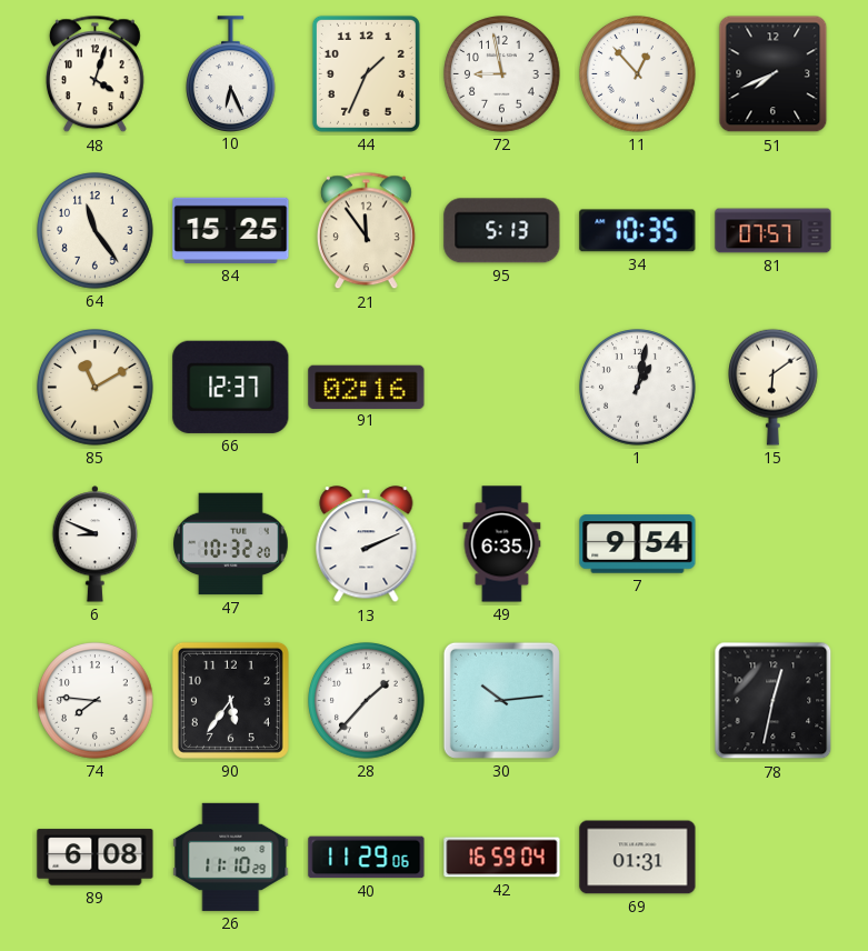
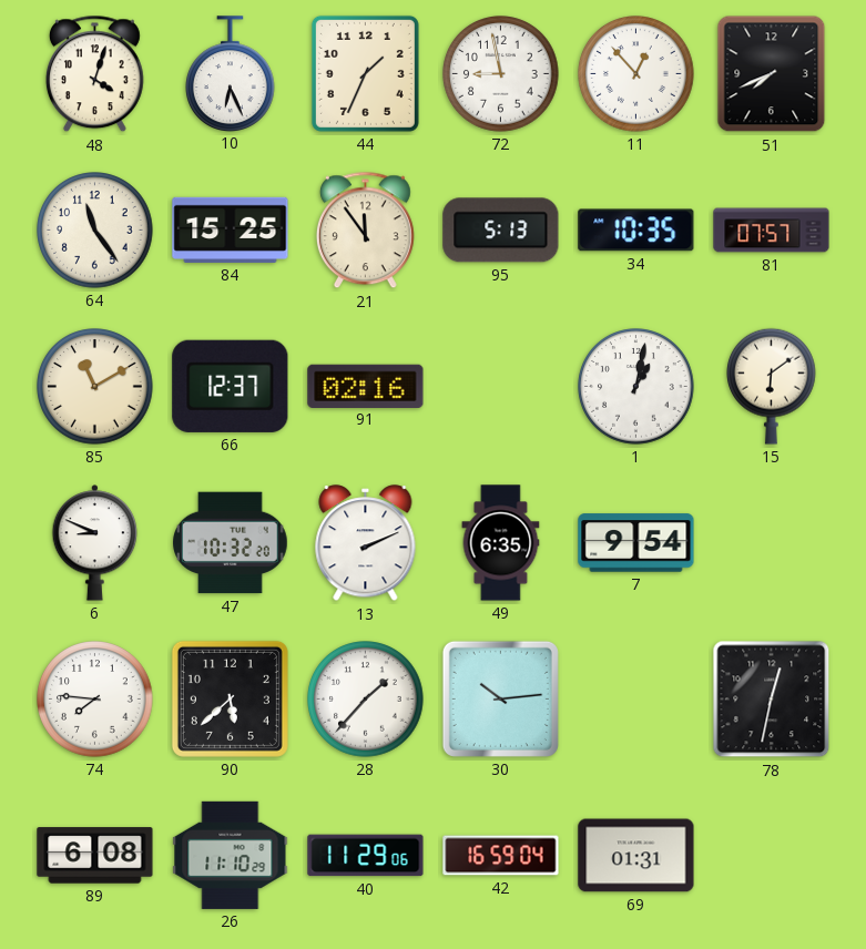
90: 5:36 -> 5:38 (230, 698)
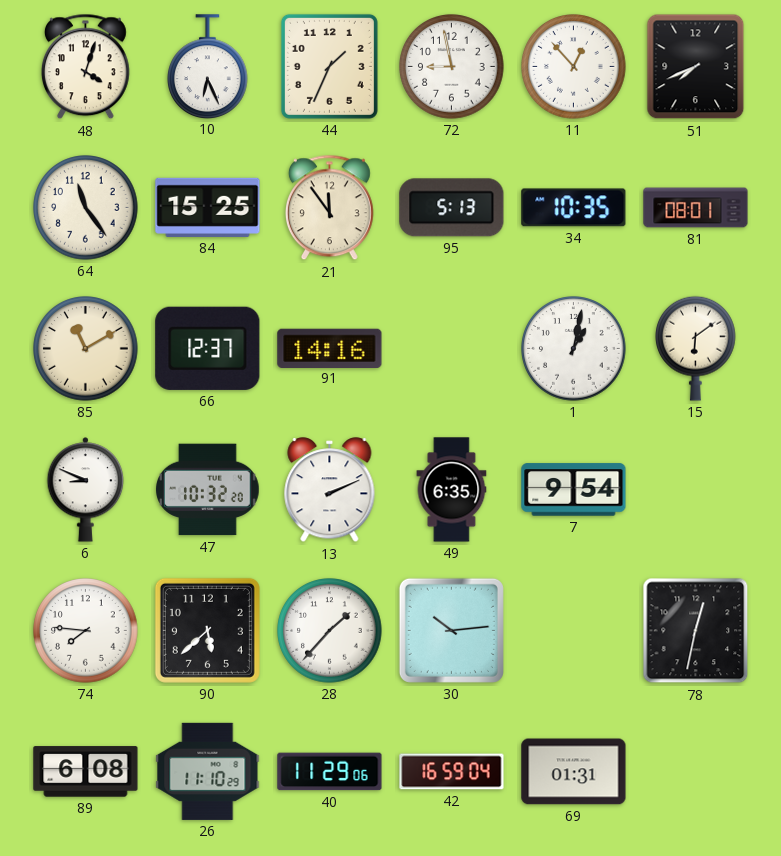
81: 07:57 -> 08:01 (696, 208)
91: 02:16 -> 14:16 (330, 348)
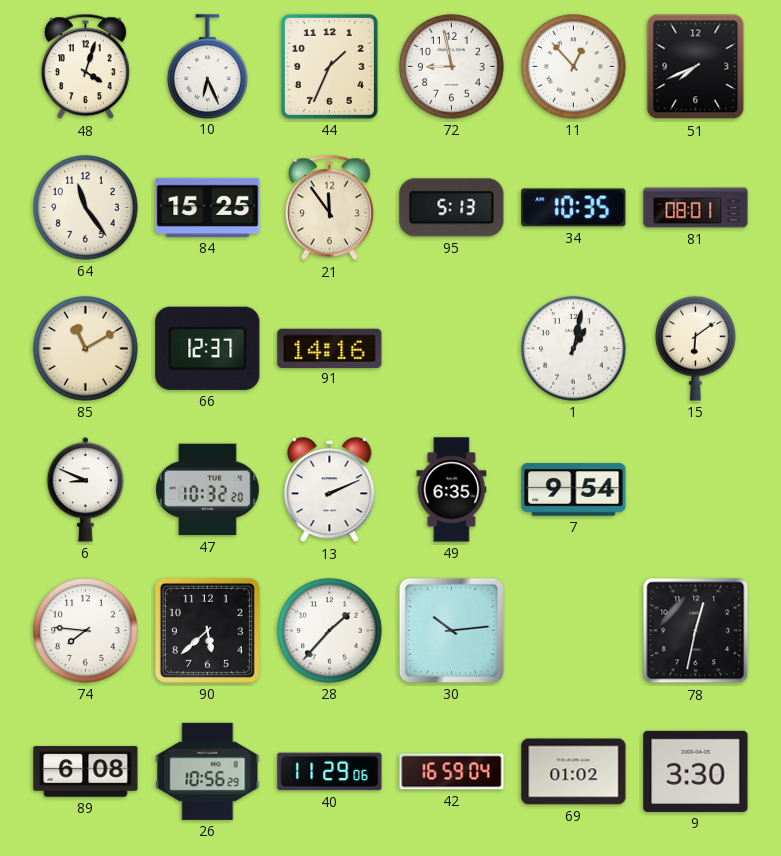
26: 11:10 -> 10:56 (208, 771)
69: 01:31 -> 01:02 (574, 772)
9: none -> 3:30 (696, 771)
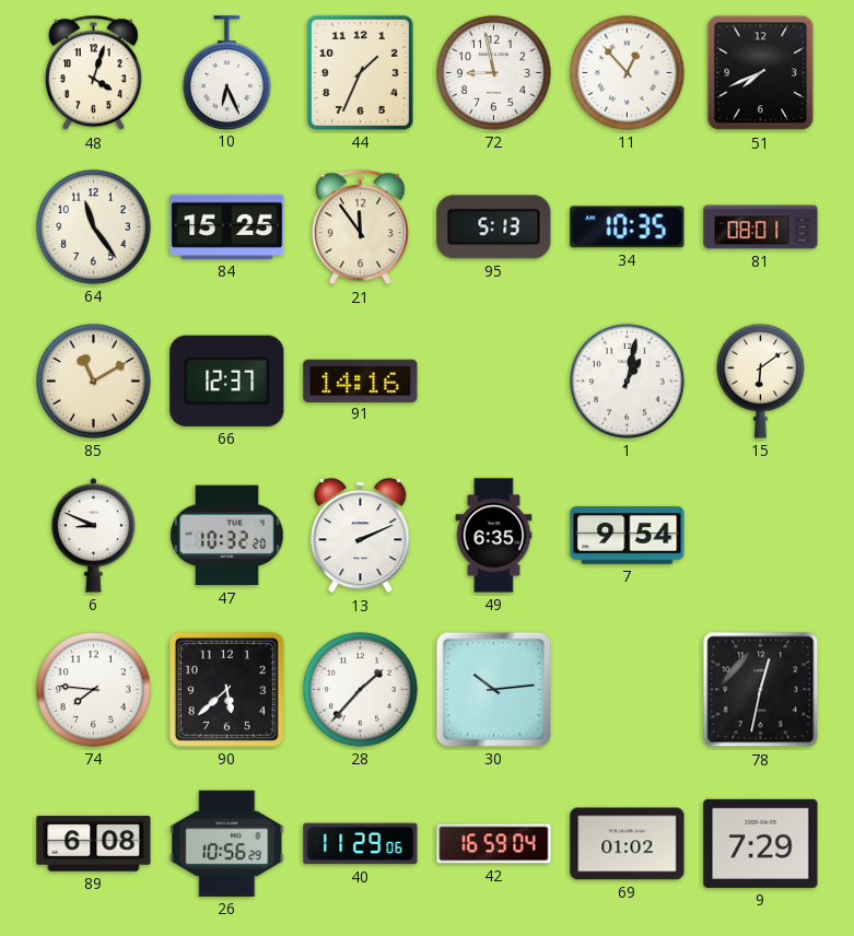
9: 3:30 -> 7:29 (761, 843)
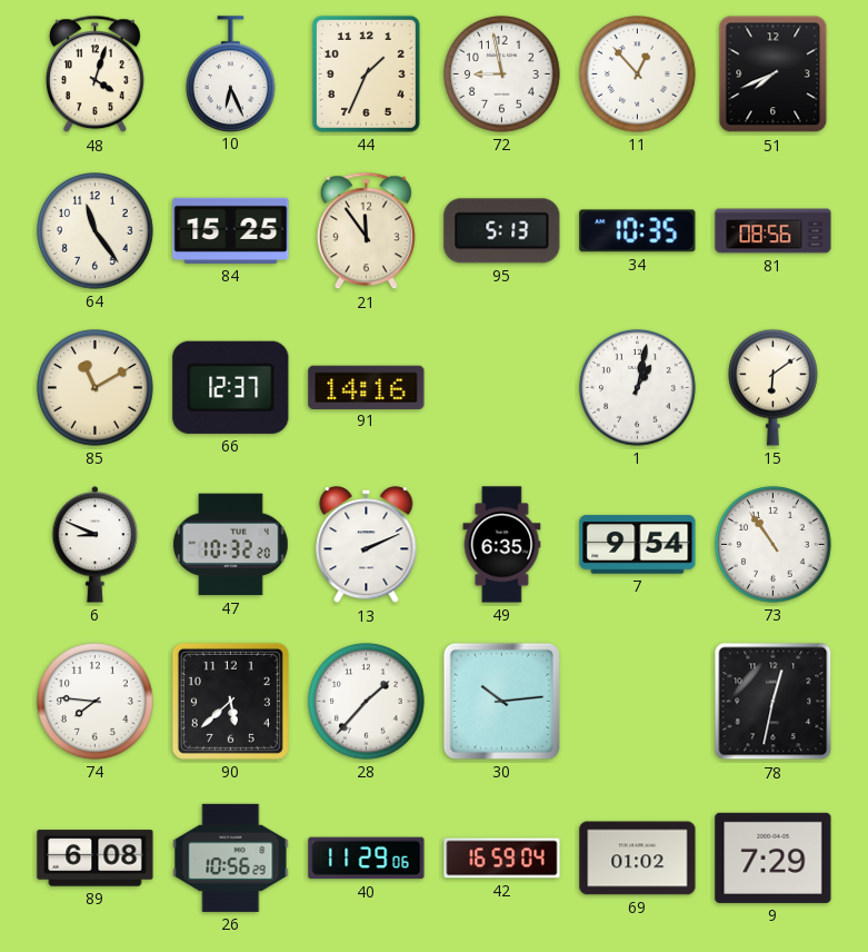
81: 08:01 -> 08:56 (774, 231)
73: none -> 10:54 (774, 545)
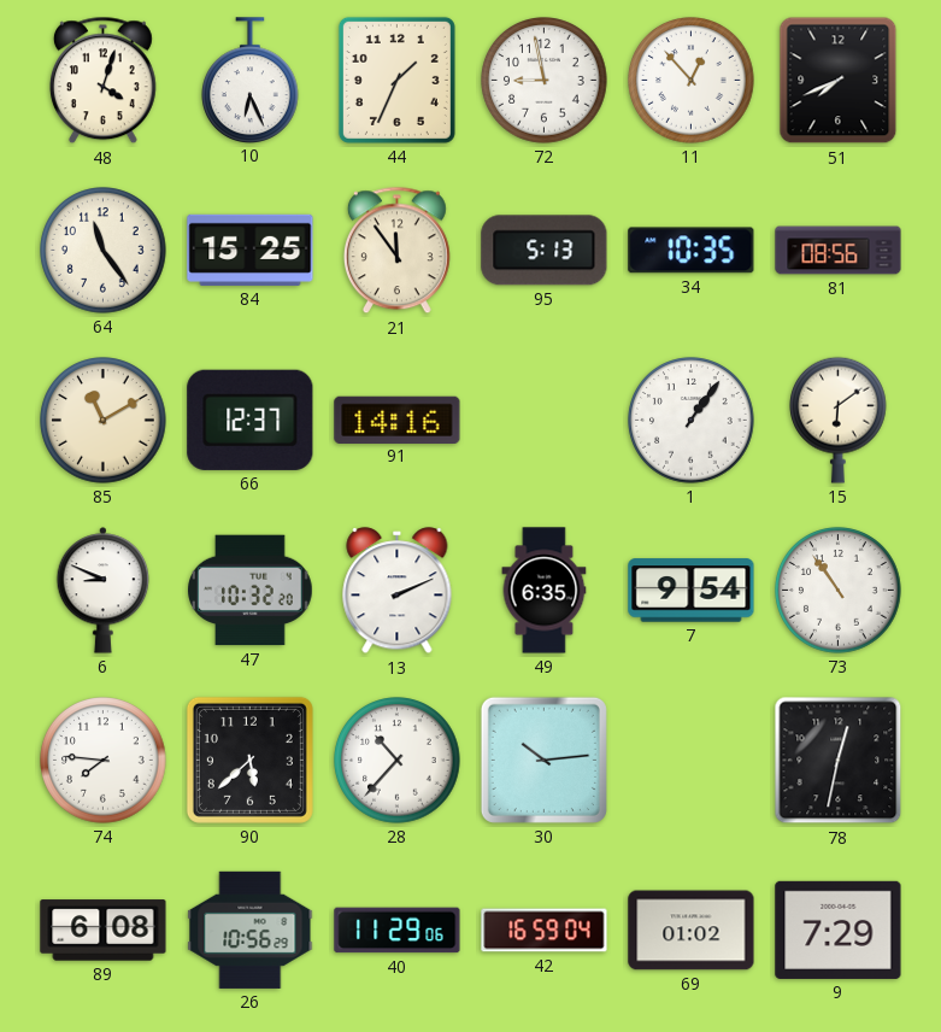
1: 1:02 -> 1:06 (692, 421)
28: 1:37 -> 10:37 (398, 761)
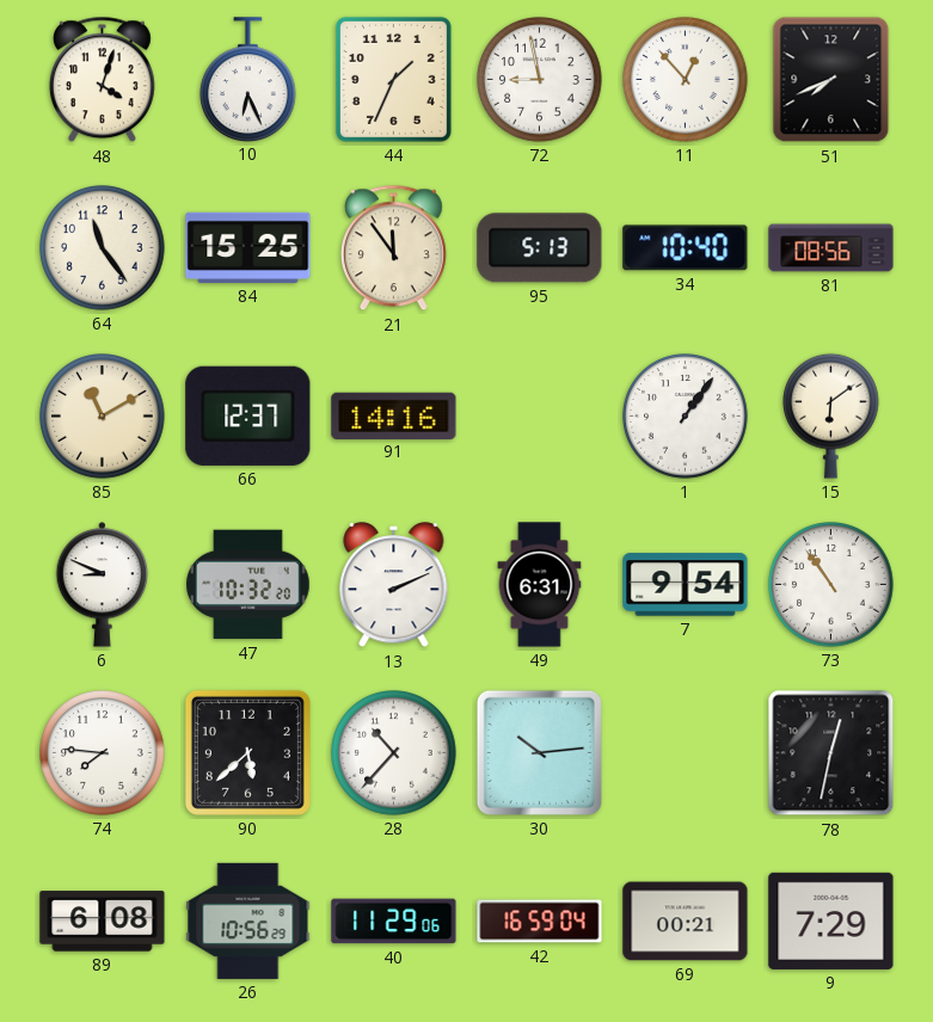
34: 10:35 -> 10:40 (686, 248)
49: 6:35 -> 6:31 (540, 585)
69: 01:02 -> 00:21 (686, 922)
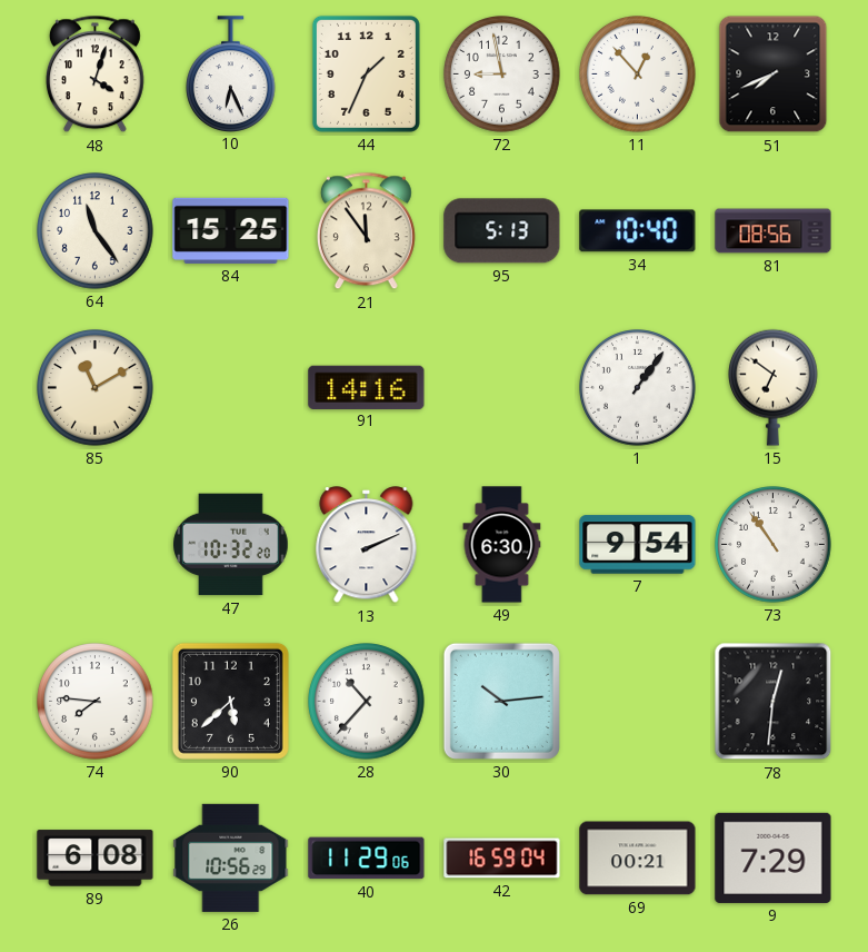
66: 12:37 -> none (248, 415)
15: 6:09 -> 6:51 (774, 387)
6: 8:49 -> none (103, 585)
49: 6:31 -> 6:30 (502, 545)
78: 12:32 -> 12:31 (774, 702)
